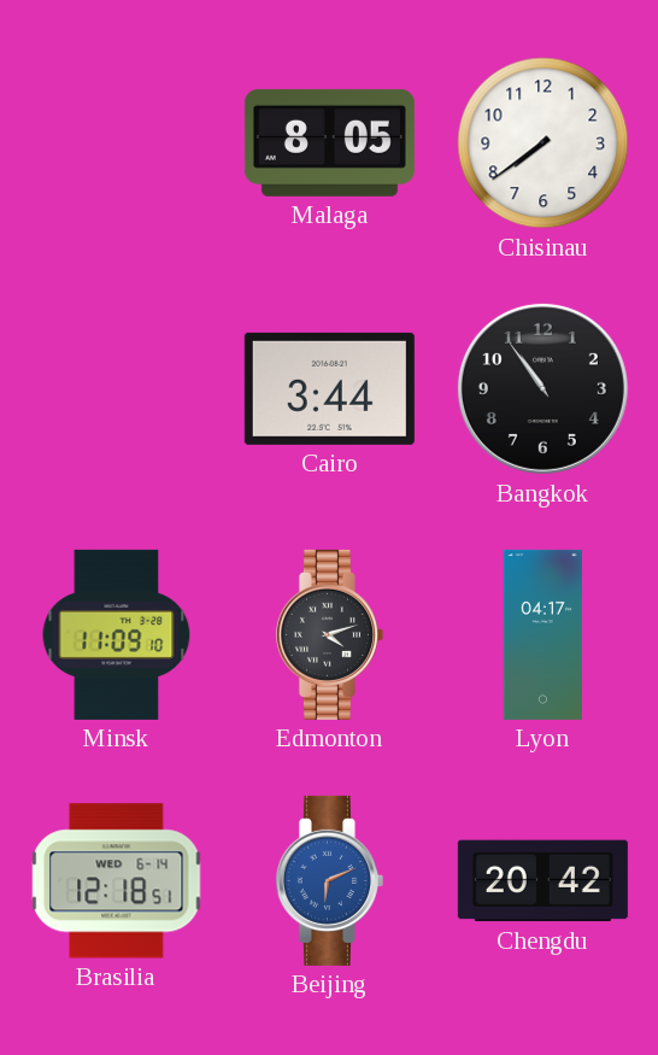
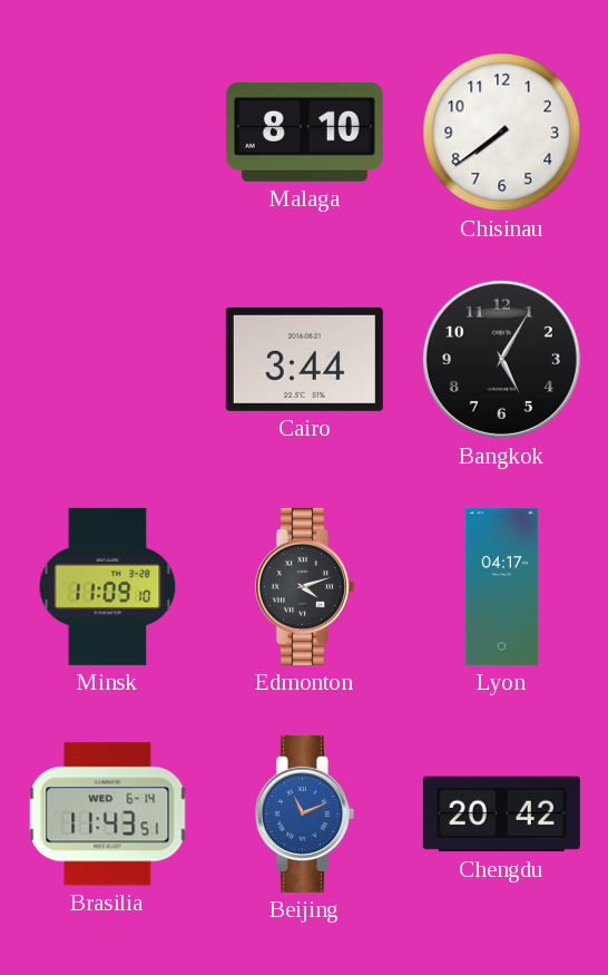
Malaga: 8:05 -> 8:10 (304, 131)
Bangkok: 10:54 -> 5:05 (501, 359)
Brasilia: 12:18 -> 11:43 (108, 815)
Beijing: 6:11 -> 11:11 (304, 813)
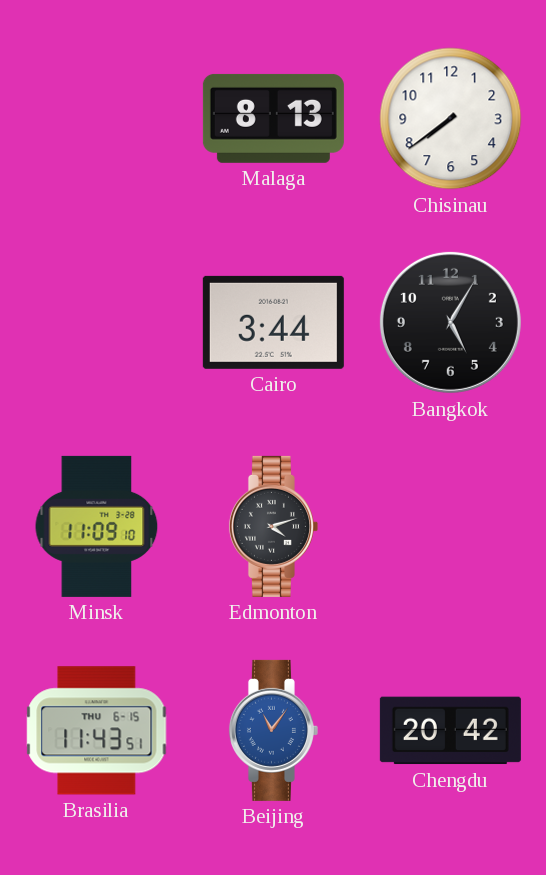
Malaga: 8:10 -> 8:13 (273, 118)
Lyon: 04:17 -> none (501, 586)
Brasilia date: WED 6-14 -> THU 6-15 (97, 731)
Beijing: 11:11 -> 11:06 (273, 730)
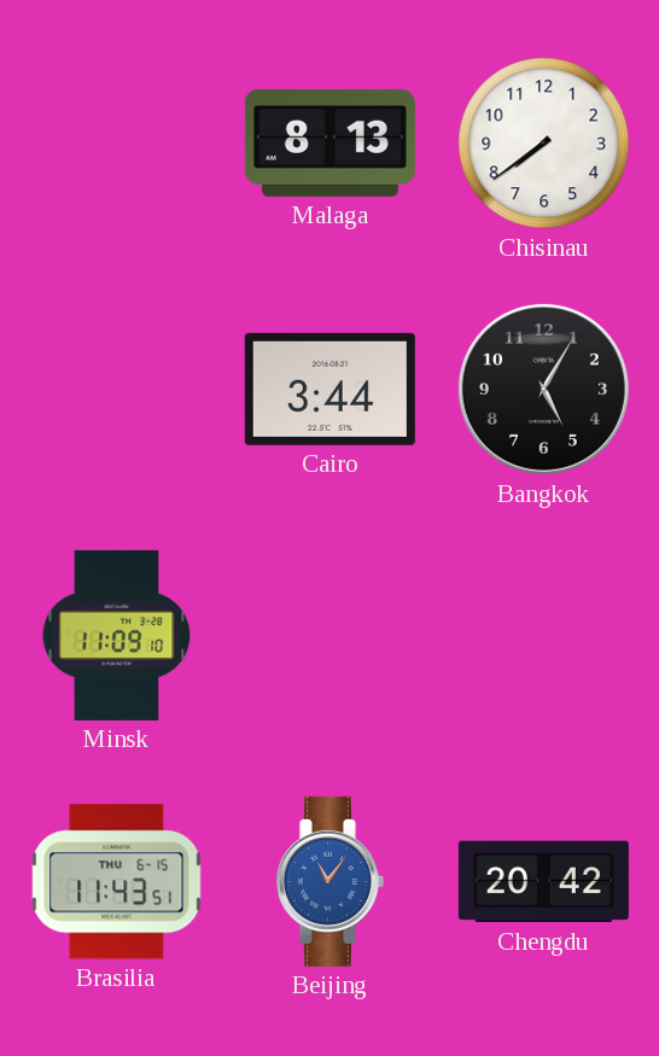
Edmonton: 4:12 -> none (273, 526)
